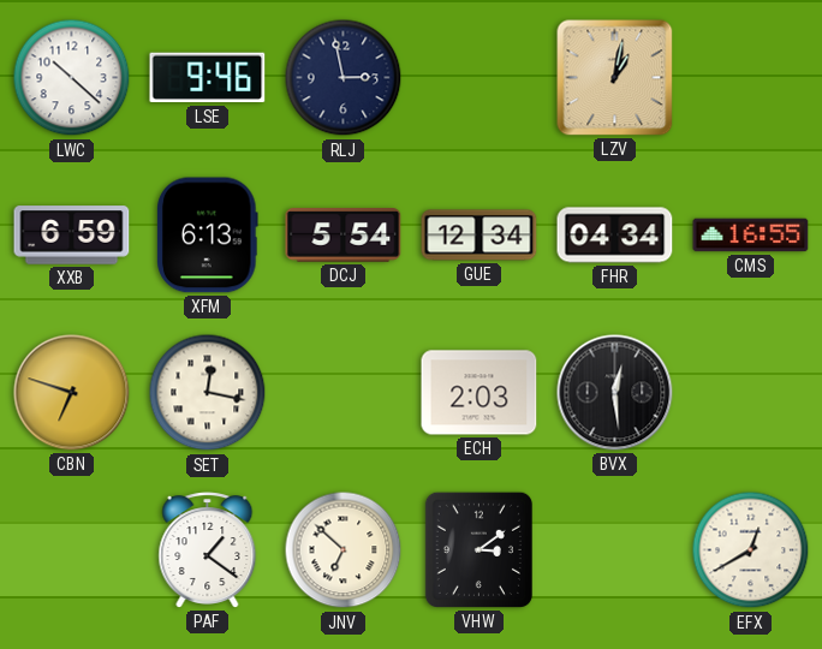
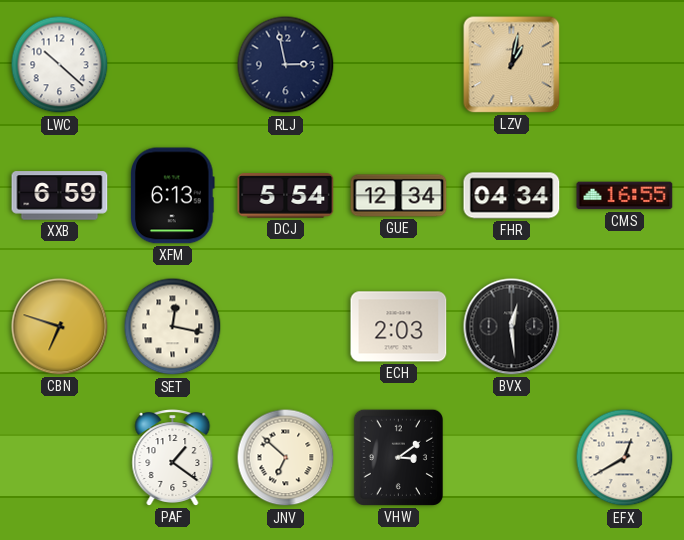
LSE: 9:46 -> none (208, 78)
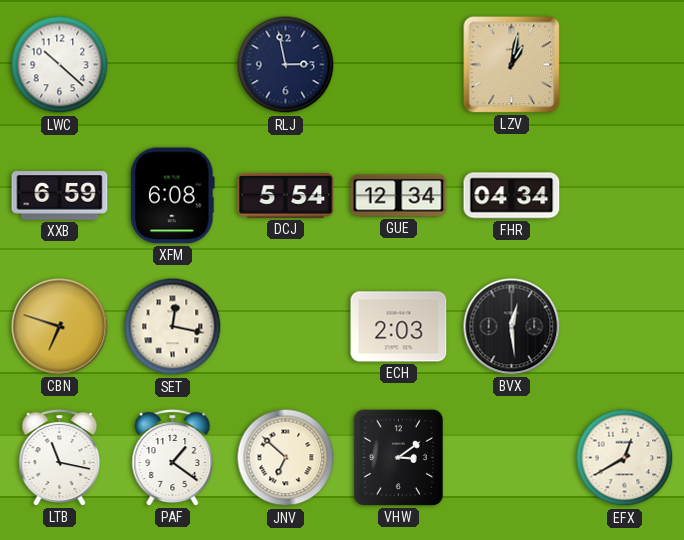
XFM: 6:13 -> 6:08 (173, 196)
CMS: 16:55 -> none (625, 196)
LTB: none -> 11:17 (60, 458)
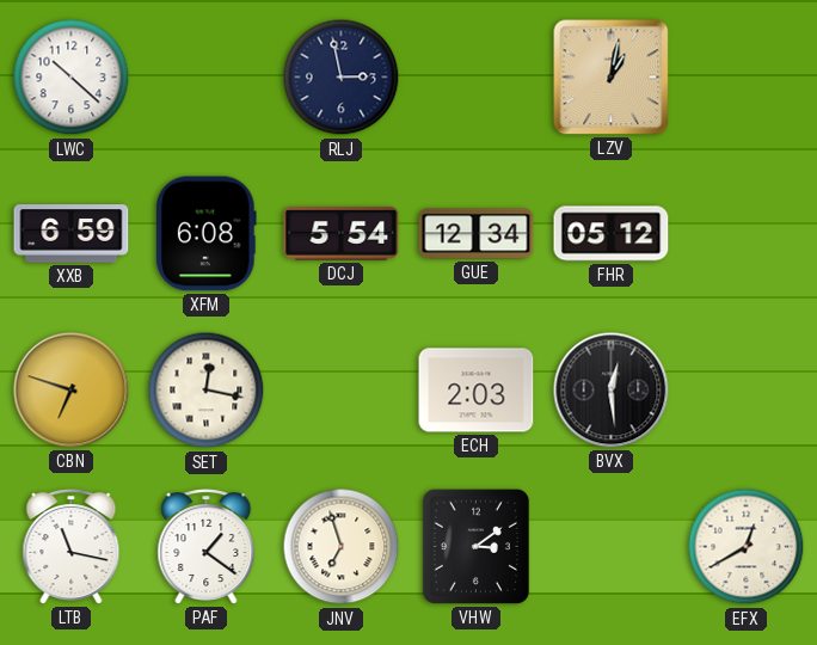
FHR: 04:34 -> 05:12 (612, 234)
JNV: 6:52 -> 6:57 (342, 547)
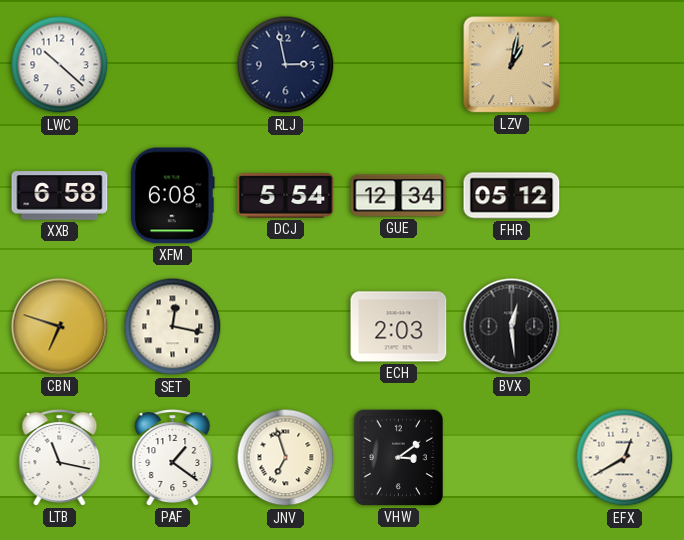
XXB: 6:59 -> 6:58 (60, 196)
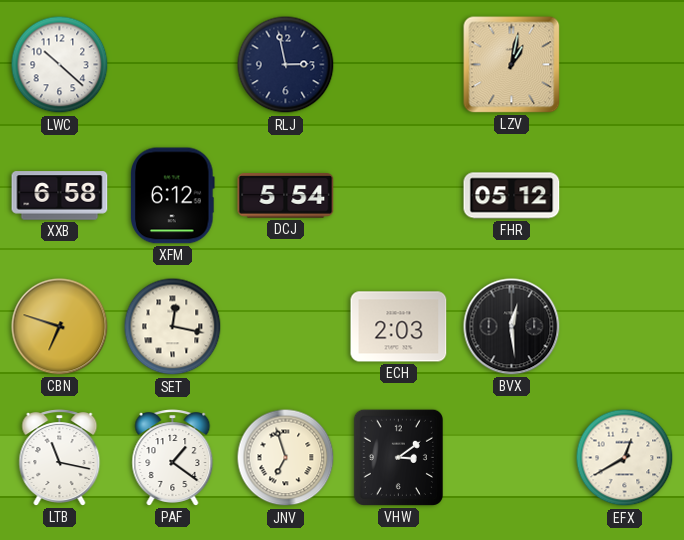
XFM: 6:08 -> 6:12 (173, 196)
GUE: 12:34 -> none (399, 196)
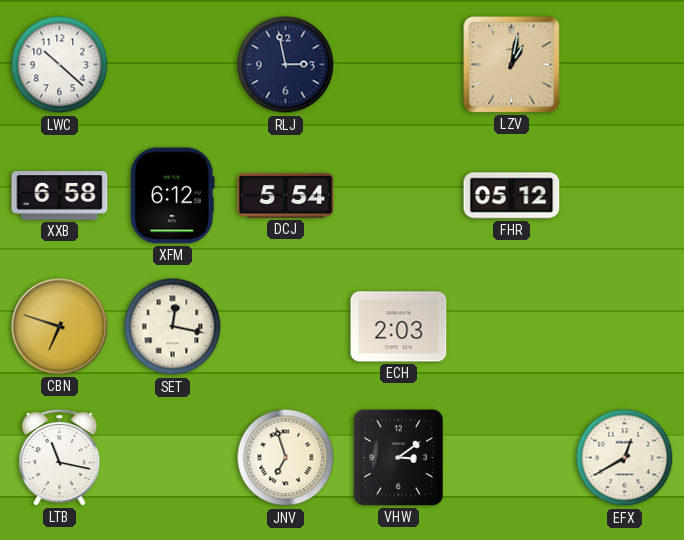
BVX: 12:29 -> none (512, 327)
PAF: 1:21 -> none (173, 458)
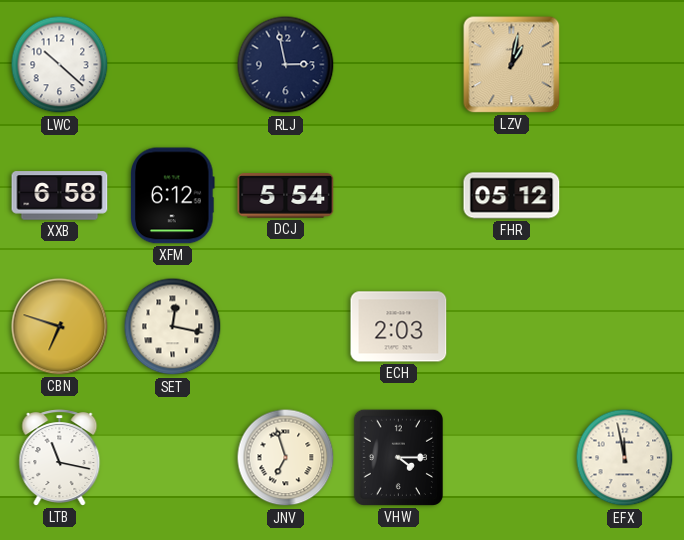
VHW: 3:09 -> 4:15 (398, 457)
EFX: 12:40 -> 11:58 (625, 458)
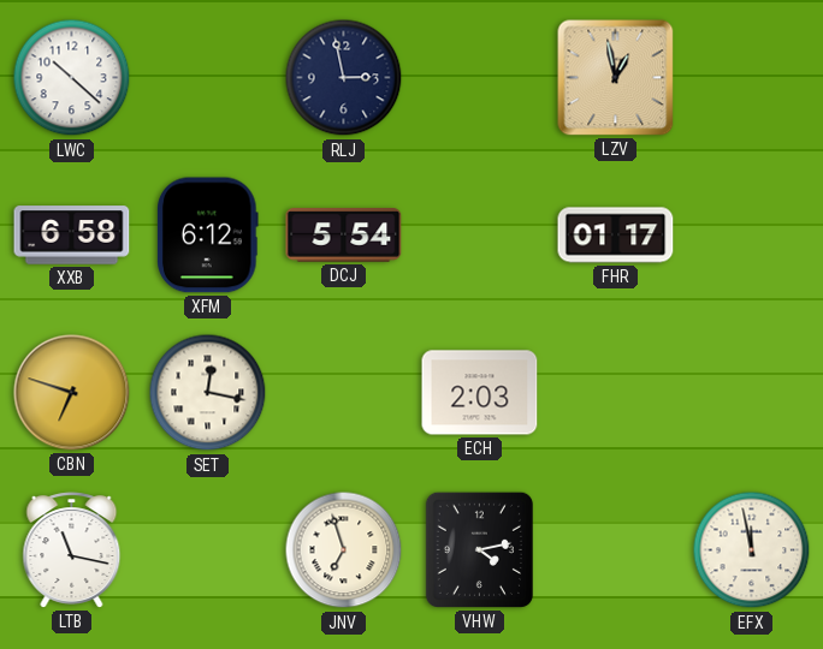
LZV: 1:02 -> 12:58 (616, 78)
FHR: 05:12 -> 01:17 (616, 236)
VHW: 4:15 -> 4:13 (479, 549)
